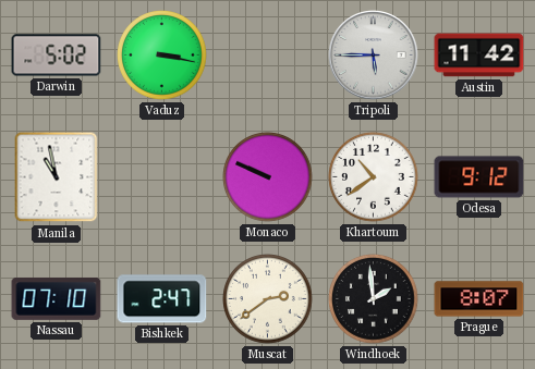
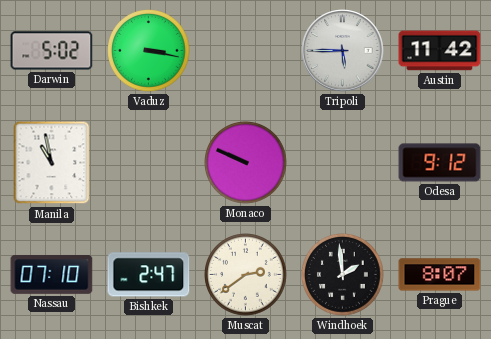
Khartoum: 10:39 -> none (374, 177)
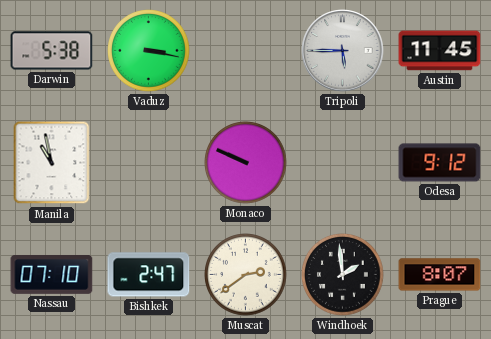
Darwin: 5:02 -> 5:38 (52, 51)
Austin: 11:42 -> 11:45 (440, 51)
